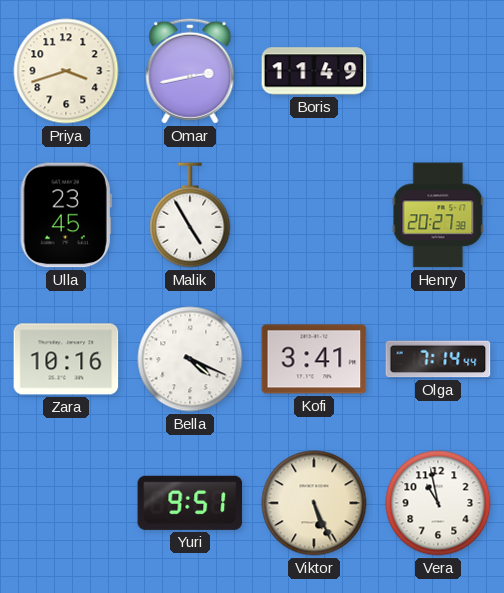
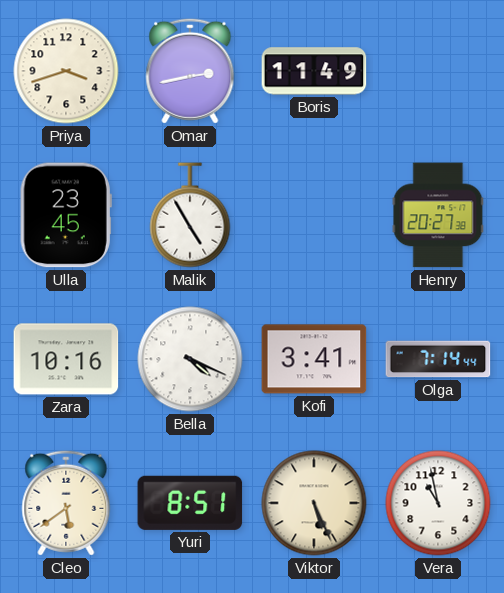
Cleo: none -> 5:39 (66, 503)
Yuri: 9:51 -> 8:51 (190, 503)
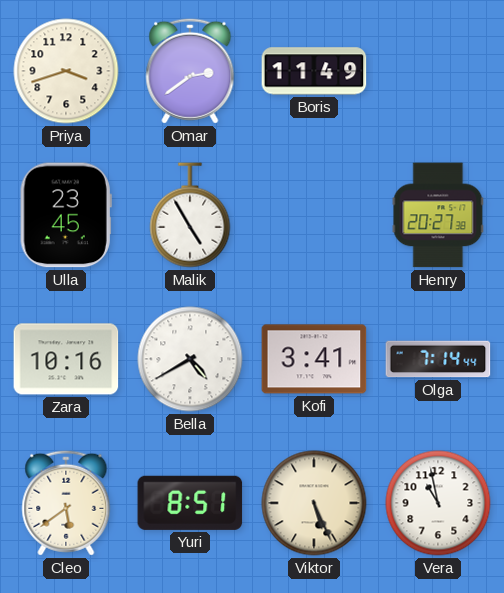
Omar: 2:43 -> 2:39 (190, 71)
Bella: 4:19 -> 4:40 (190, 359)
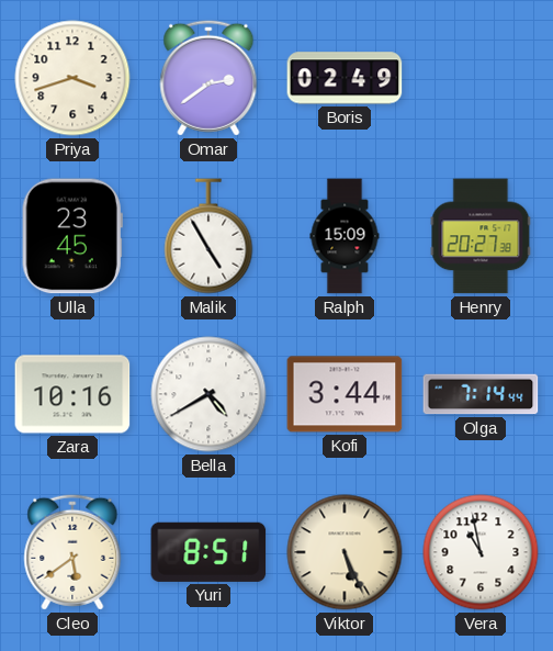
Boris: 11:49 -> 02:49 (345, 78)
Ralph: none -> 15:09 (345, 236)
Kofi: 3:41 -> 3:44 (345, 394)
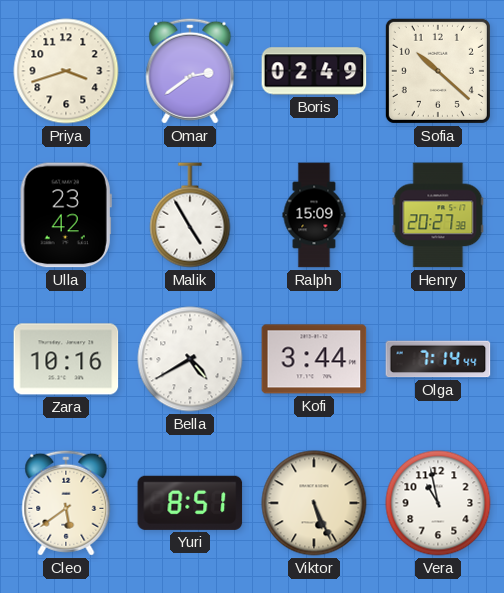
Sofia: none -> 10:22 (438, 71)
Ulla: 23:45 -> 23:42 (66, 215)
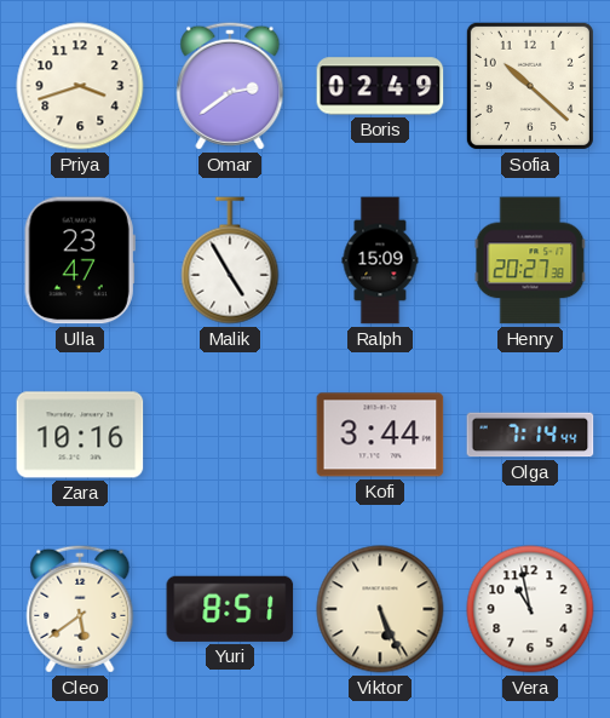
Ulla: 23:42 -> 23:47 (80, 260)
Bella: 4:40 -> none (190, 359)
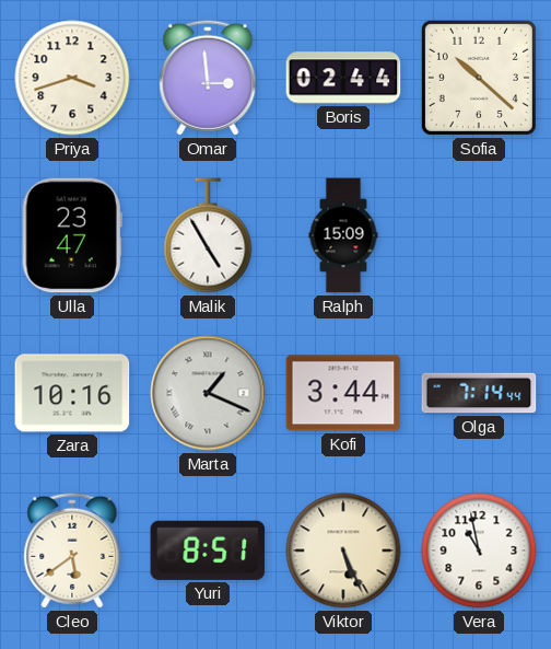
Omar: 2:39 -> 2:59 (208, 78)
Boris: 02:49 -> 02:44 (343, 78)
Henry: 20:27 -> none (530, 260)
Marta: none -> 1:19 (208, 393)
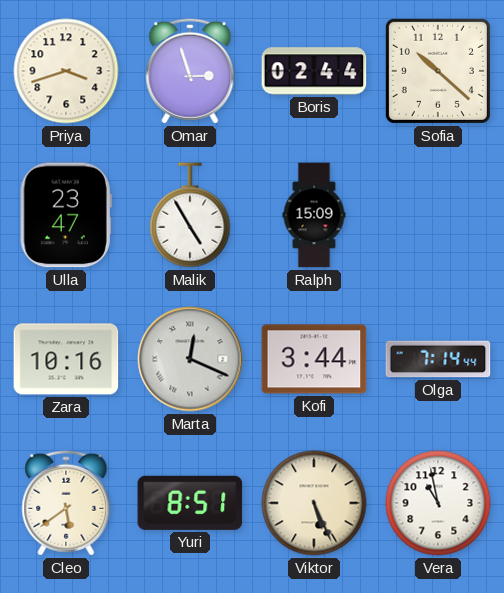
Omar: 2:59 -> 2:57 (190, 71)
Marta: 1:19 -> 12:19 (190, 359)
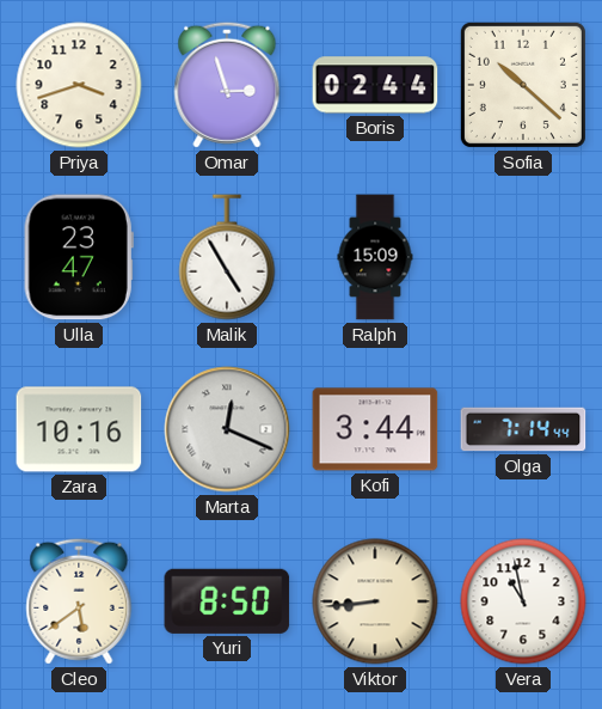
Yuri: 8:51 -> 8:50 (227, 601)
Viktor: 5:26 -> 8:44 (375, 601)
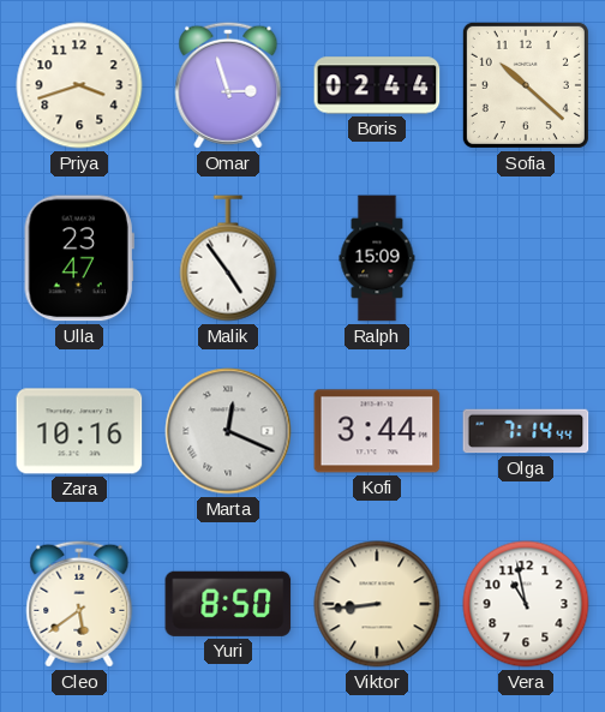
Malik: 4:55 -> 4:54 (228, 258)
